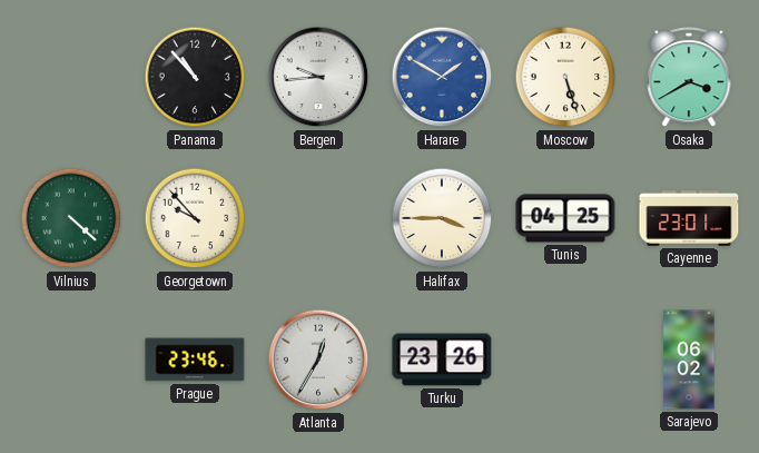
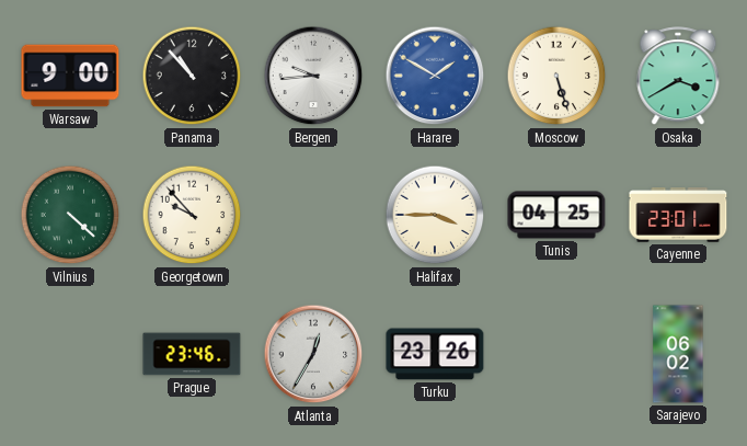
Warsaw: none -> 9:00 (70, 76)
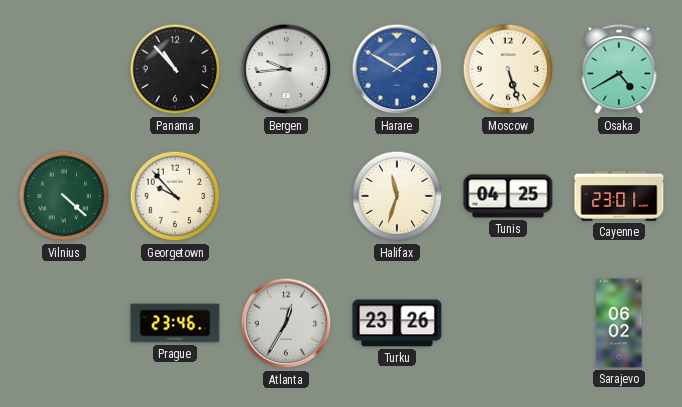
Warsaw: 9:00 -> none (70, 76)
Osaka: 3:40 -> 4:40 (619, 70)
Halifax: 3:45 -> 11:33 (397, 196)
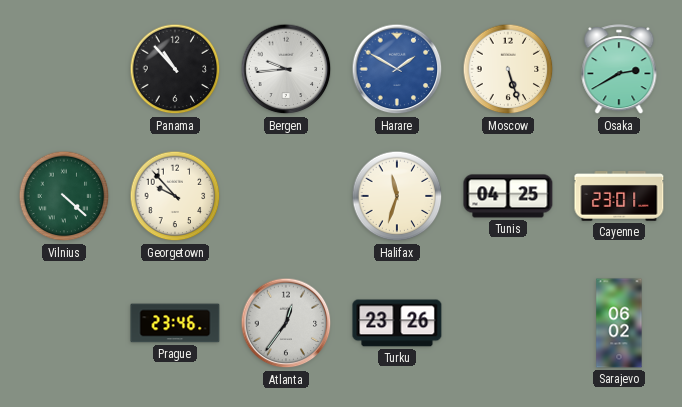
Osaka: 4:40 -> 2:40 (619, 70)
Atlanta: 12:35 -> 12:36 (286, 323)
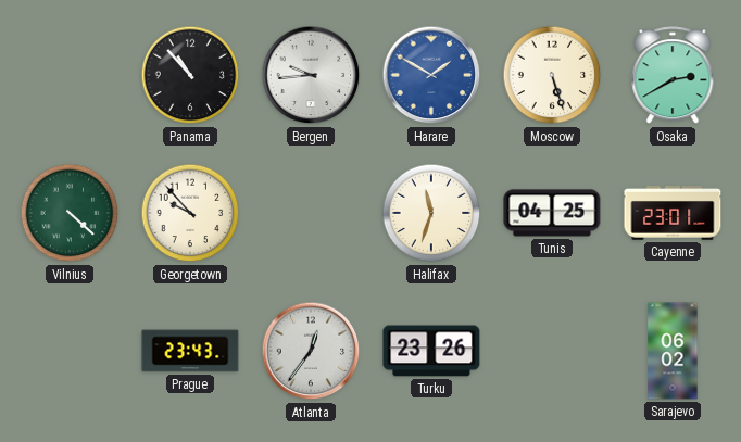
Prague: 23:46 -> 23:43 (190, 351)
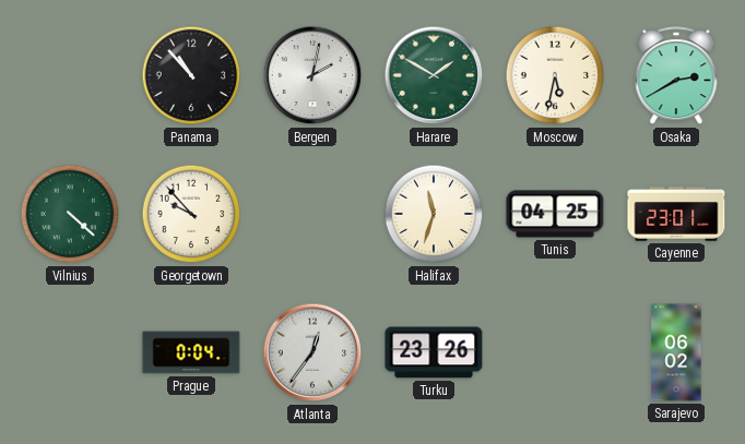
Bergen: 9:44 -> 2:02 (312, 75)
Harare dial: blue -> green (434, 75)
Moscow: 5:27 -> 5:32 (555, 75)
Prague: 23:43 -> 0:04 (191, 352)
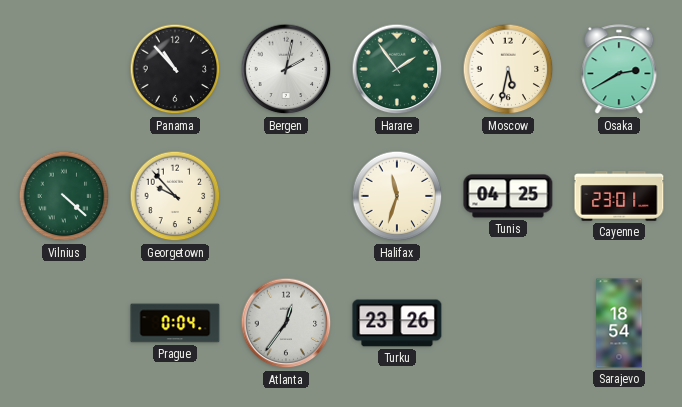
Harare: 1:50 -> 1:54 (397, 69)
Sarajevo: 06:02 -> 18:54 (619, 323)
